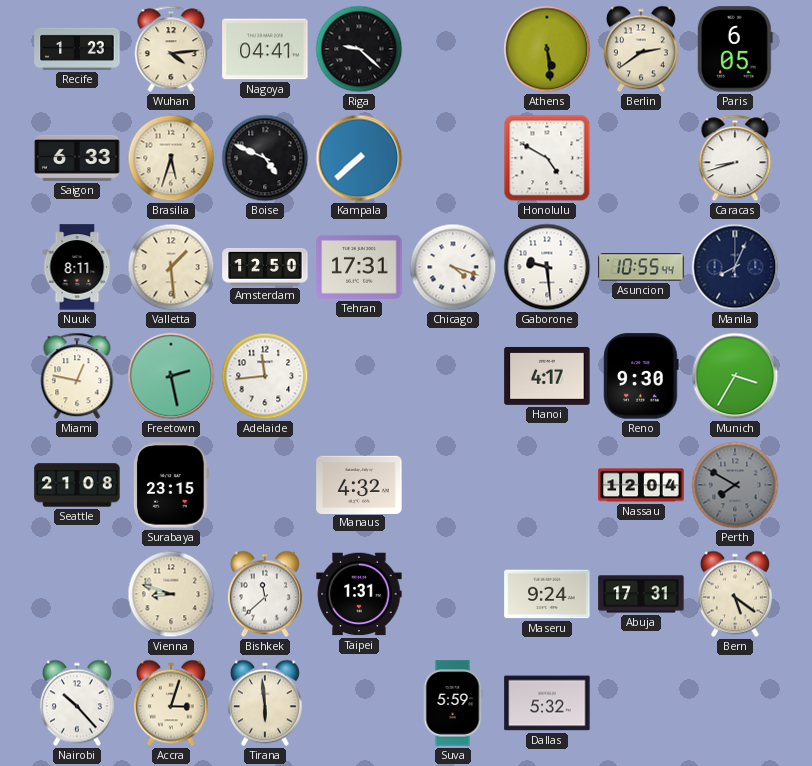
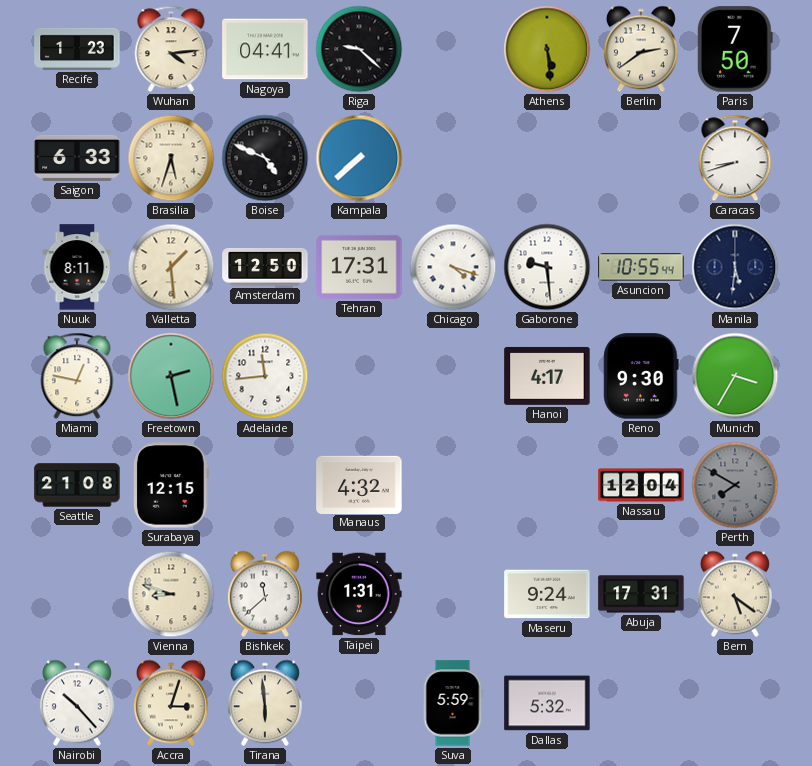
Paris: 6:05 -> 7:50 (736, 49)
Honolulu: 4:50 -> none (547, 158)
Manila: 8:04 -> 5:31 (735, 267)
Surabaya: 23:15 -> 12:15 (171, 485)
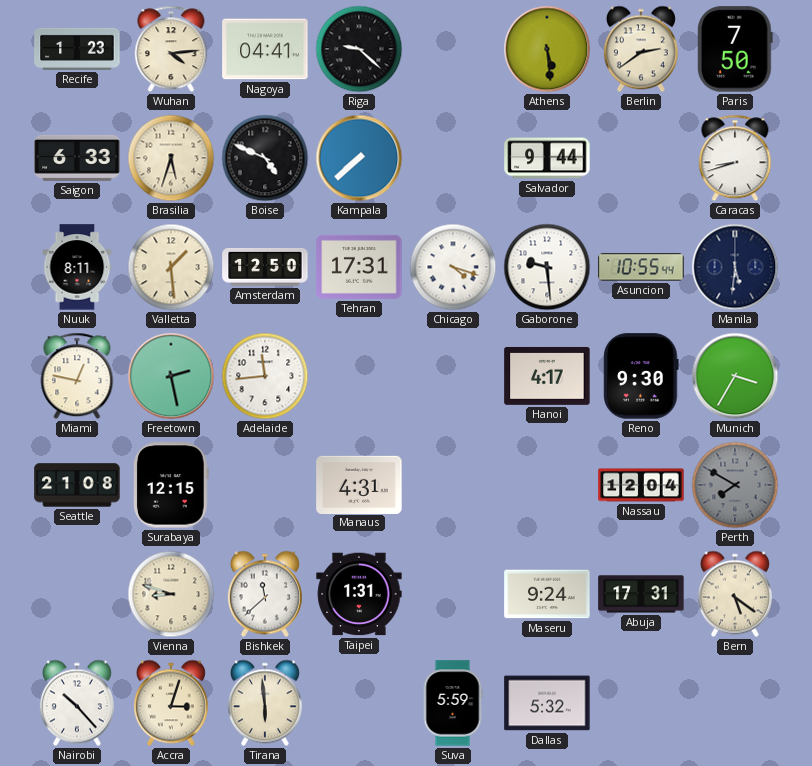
Salvador: none -> 9:44 (547, 158)
Manaus: 4:32 -> 4:31 (359, 484)
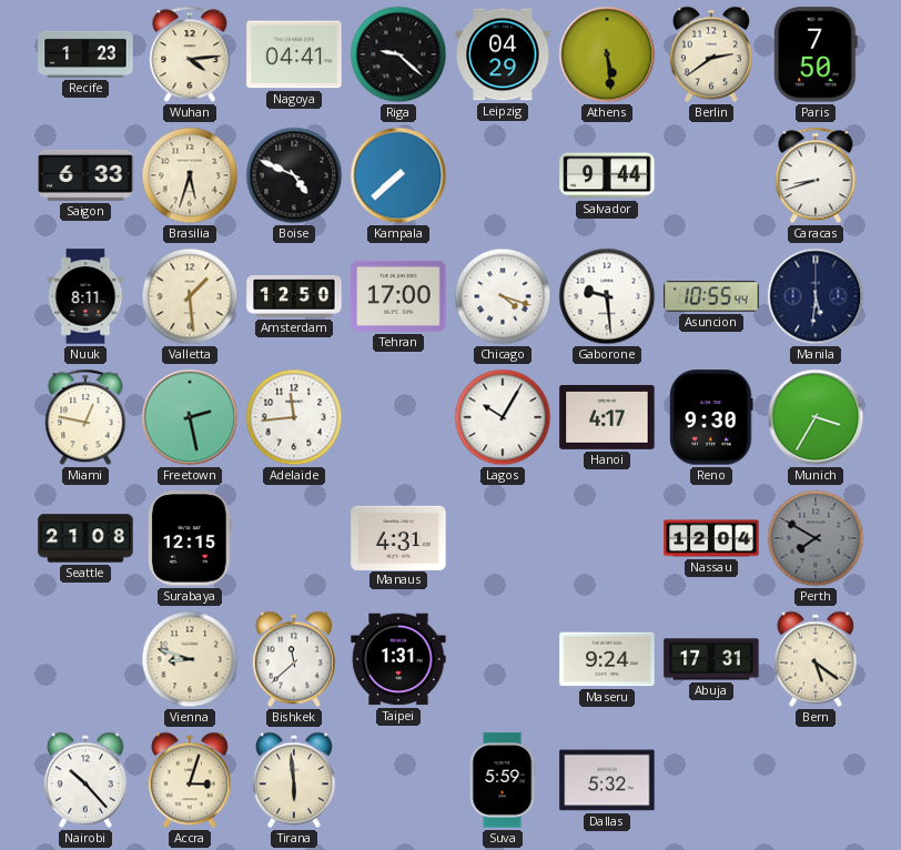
Leipzig: none -> 04:29 (503, 54)
Tehran: 17:31 -> 17:00 (398, 296)
Lagos: none -> 10:05 (503, 417)
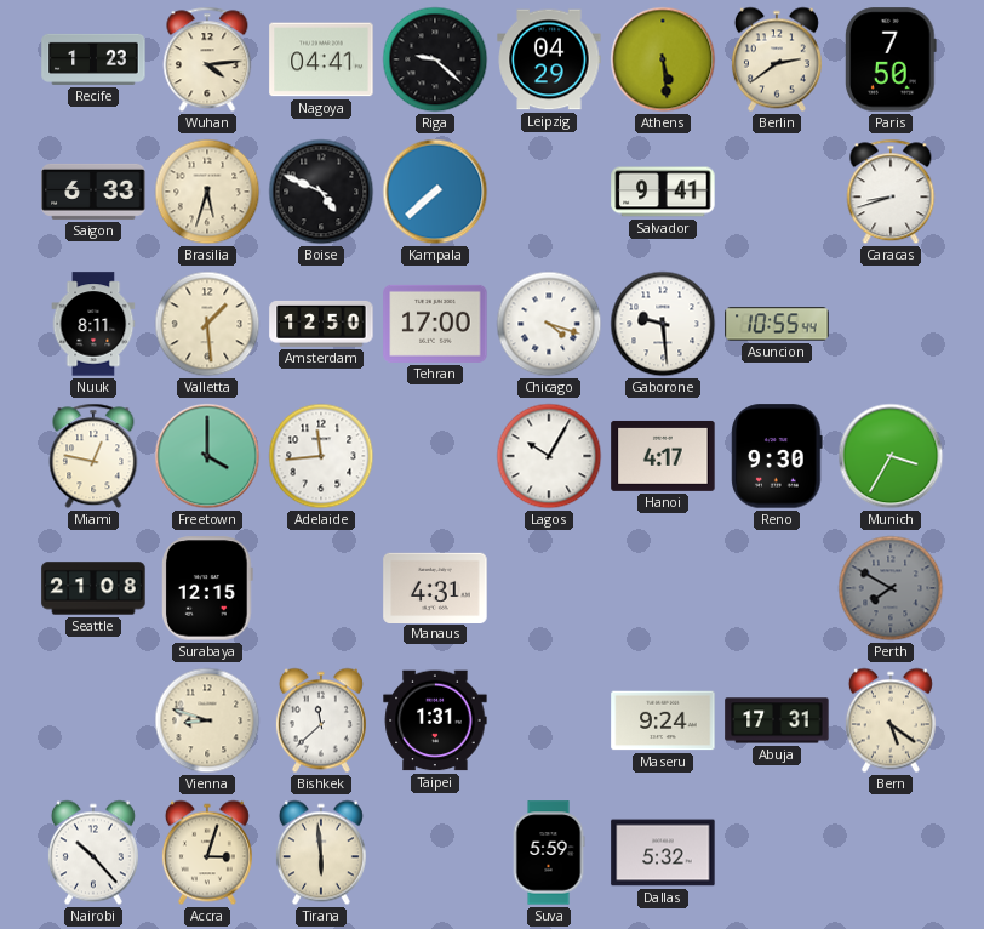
Salvador: 9:44 -> 9:41 (663, 192)
Manila: 5:31 -> none (816, 296)
Freetown: 2:28 -> 4:00 (207, 456)
Nassau: 12:04 -> none (711, 538)
